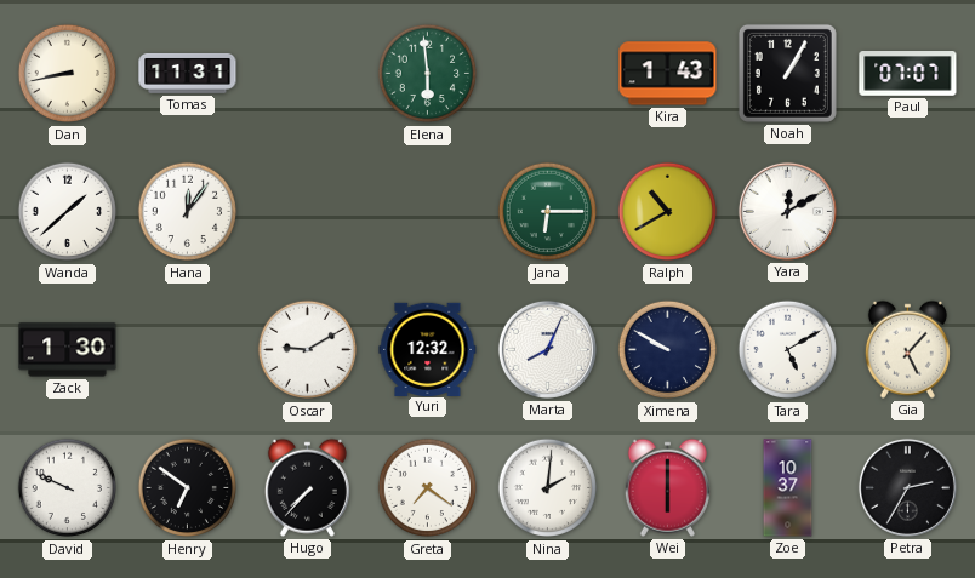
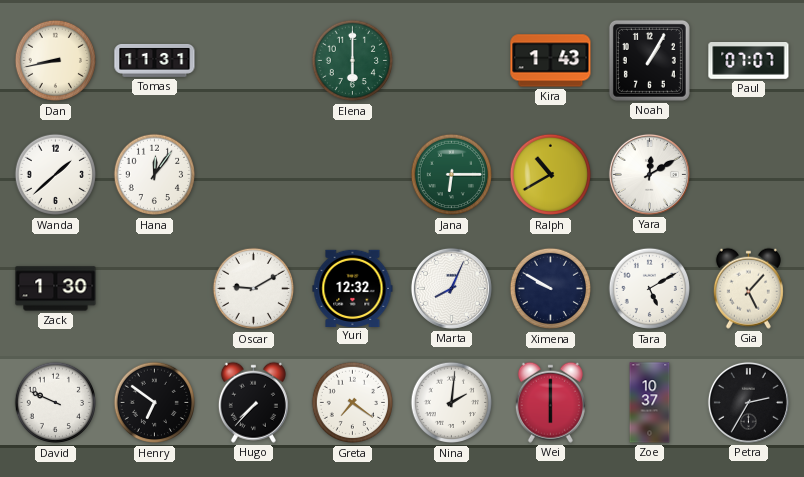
Elena: 5:59 -> 6:00 (353, 61)
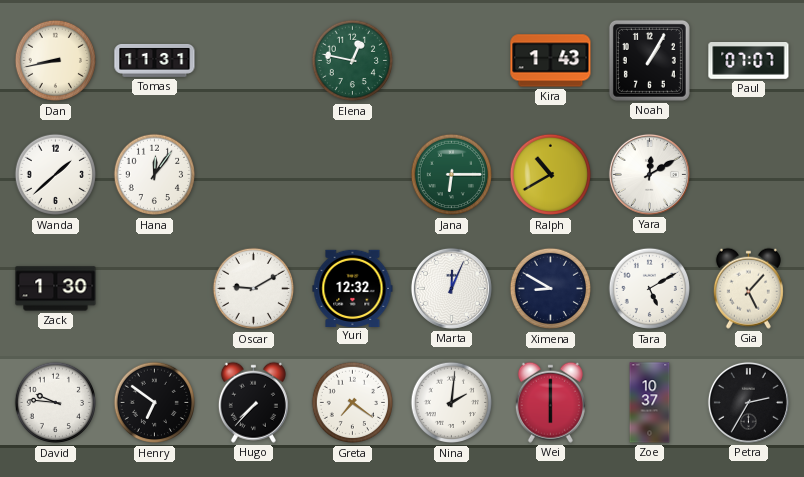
Elena: 6:00 -> 12:47 (353, 61)
Marta: 8:04 -> 12:04 (451, 288)
Ximena: 9:50 -> 8:50 (551, 289)
David: 9:49 -> 9:46 (56, 403)
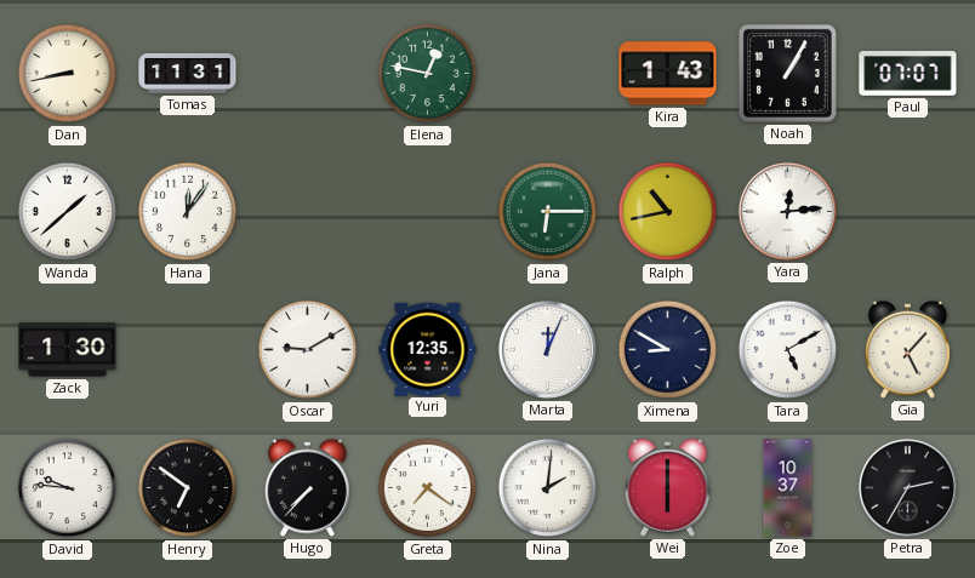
Ralph: 10:40 -> 10:43 (668, 212)
Yara: 12:10 -> 12:14 (787, 211)
Yuri: 12:32 -> 12:35 (428, 349)
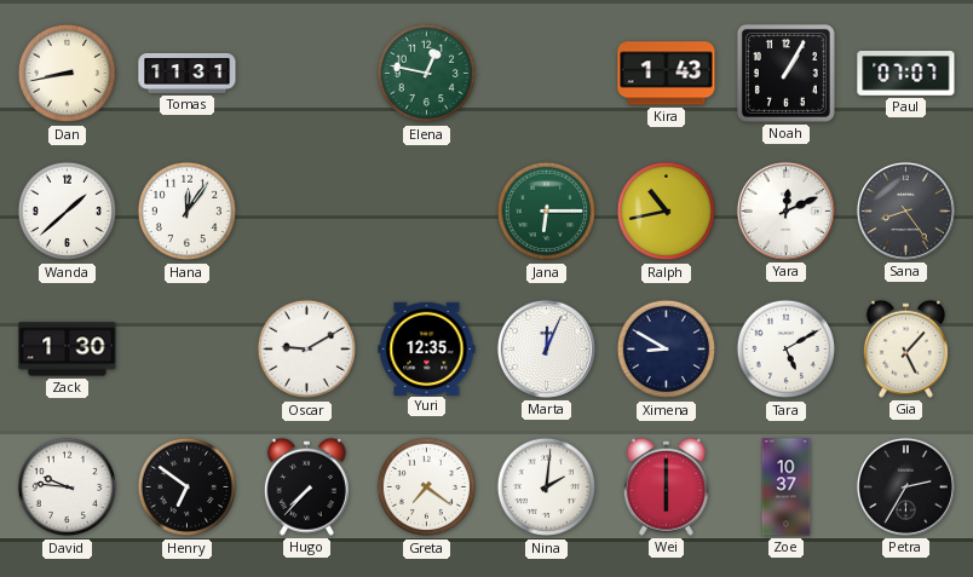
Yara: 12:14 -> 12:11 (785, 210)
Sana: none -> 8:24 (905, 210)
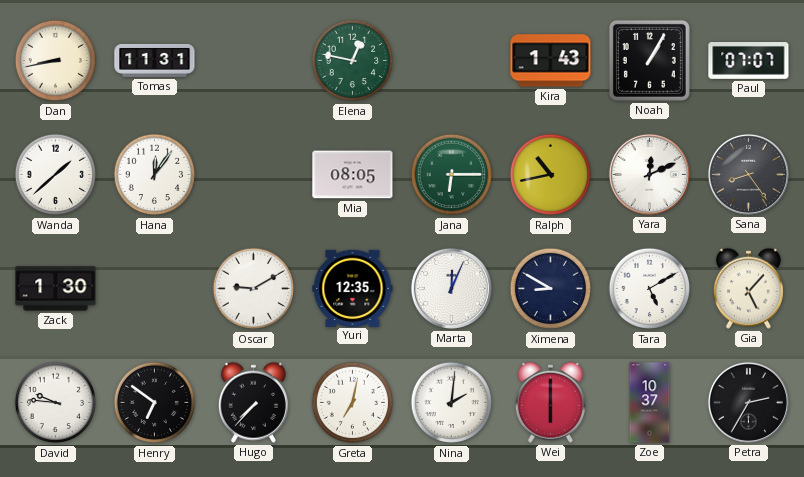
Mia: none -> 08:05 (353, 175)
Greta: 7:21 -> 7:02 (353, 403)
